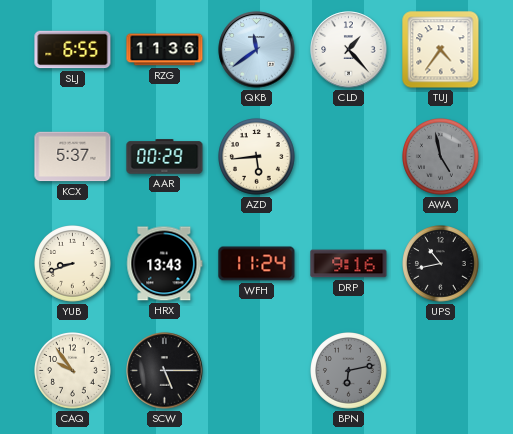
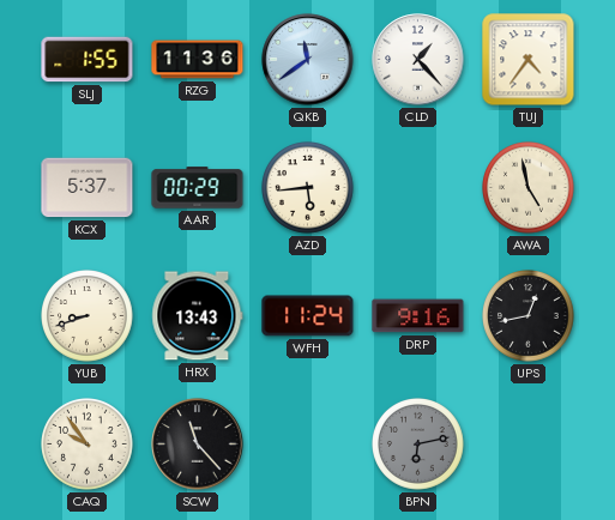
SLJ: 6:55 -> 1:55 (88, 60)
AWA dial: grey -> cream (529, 188)
UPS: 10:43 -> 12:43 (529, 316)
SCW: 5:15 -> 11:23 (198, 445)
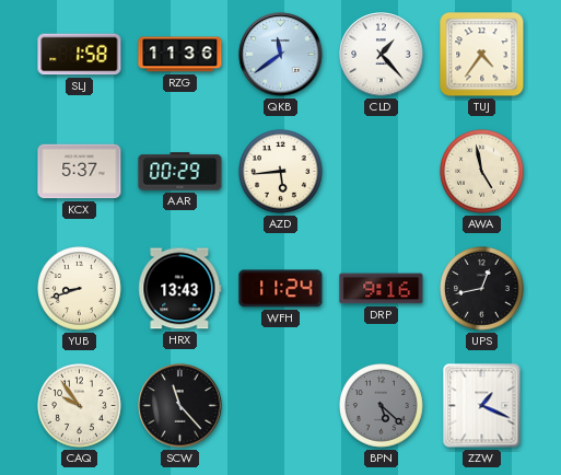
SLJ: 1:55 -> 1:58 (80, 55)
BPN: 6:13 -> 5:22 (382, 406)
ZZW: none -> 1:19 (482, 406)
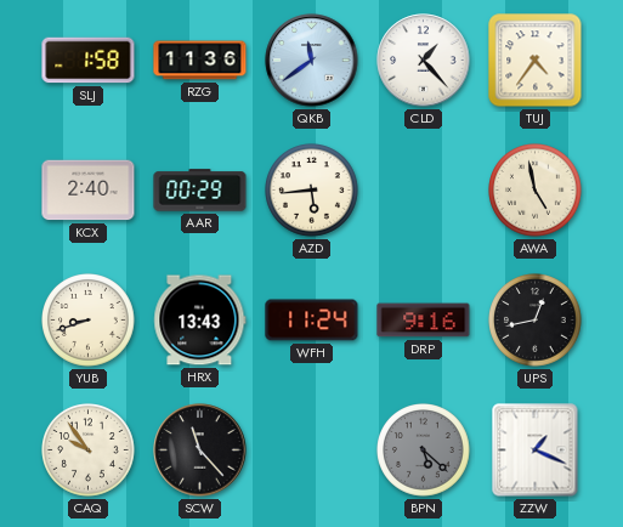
KCX: 5:37 -> 2:40 (89, 191)
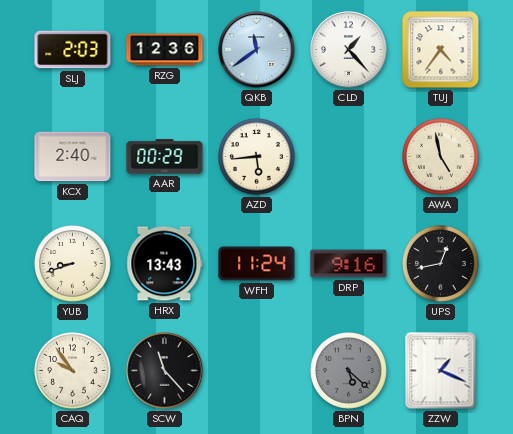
SLJ: 1:58 -> 2:03 (73, 50)
RZG: 11:36 -> 12:36 (165, 50)
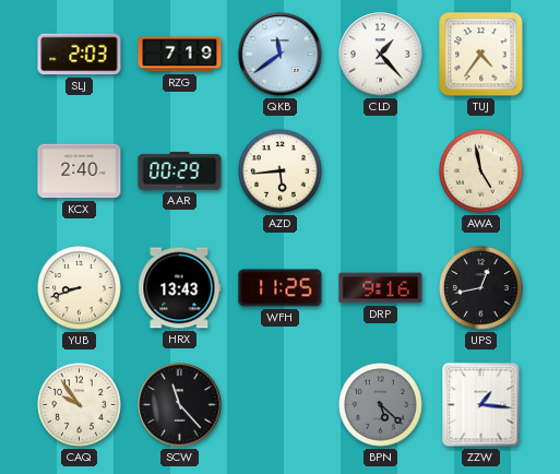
RZG: 12:36 -> 7:19 (180, 55)
WFH: 11:24 -> 11:25 (281, 288)
ZZW: 1:19 -> 1:16 (481, 405)
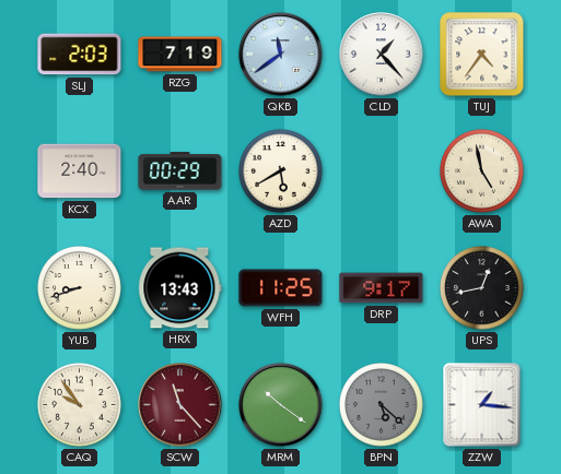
AZD: 5:44 -> 5:40 (281, 171)
DRP: 9:16 -> 9:17 (382, 288)
SCW dial: black -> burgundy (180, 405)
MRM: none -> 10:21 (281, 405)
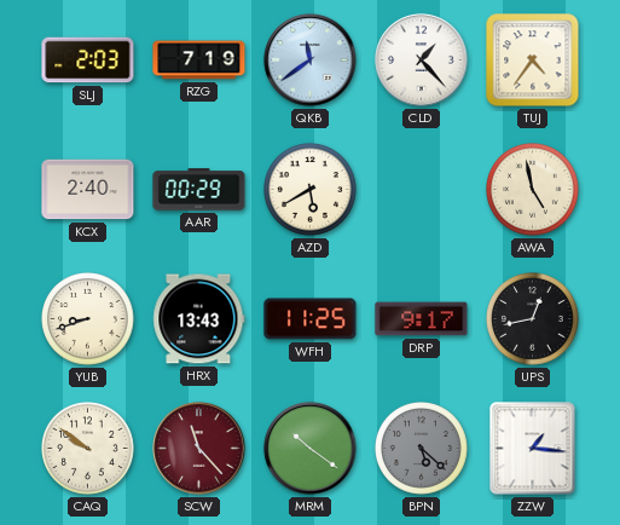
CAQ: 9:54 -> 9:51 (88, 449)
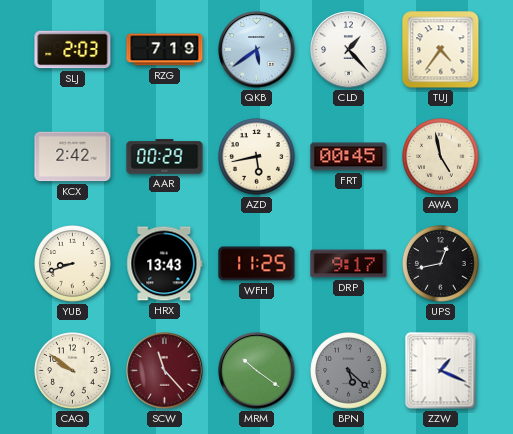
QKB: 11:39 -> 5:39 (257, 50)
KCX: 2:40 -> 2:42 (73, 157)
AZD: 5:40 -> 5:43 (257, 157)
FRT: none -> 00:45 (349, 157)
ZZW: 1:16 -> 1:19 (441, 371)
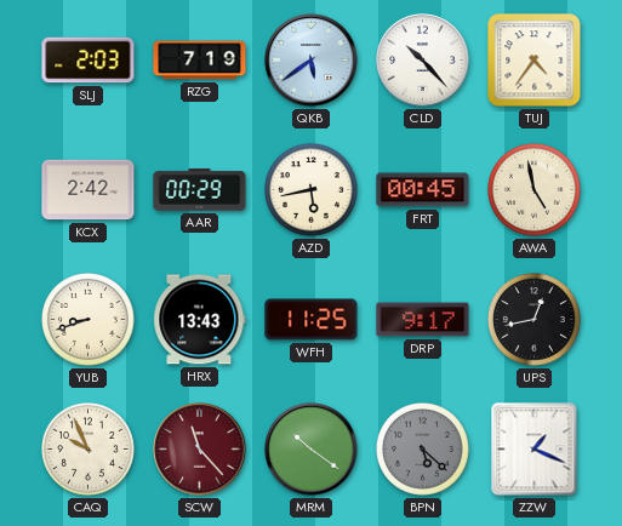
CLD: 1:23 -> 10:23 (423, 61)
CAQ: 9:51 -> 9:56 (89, 450)
